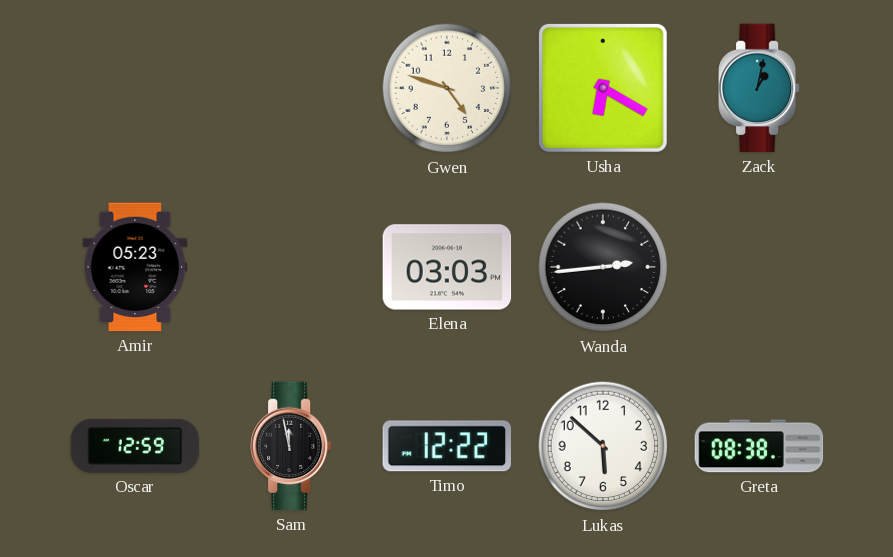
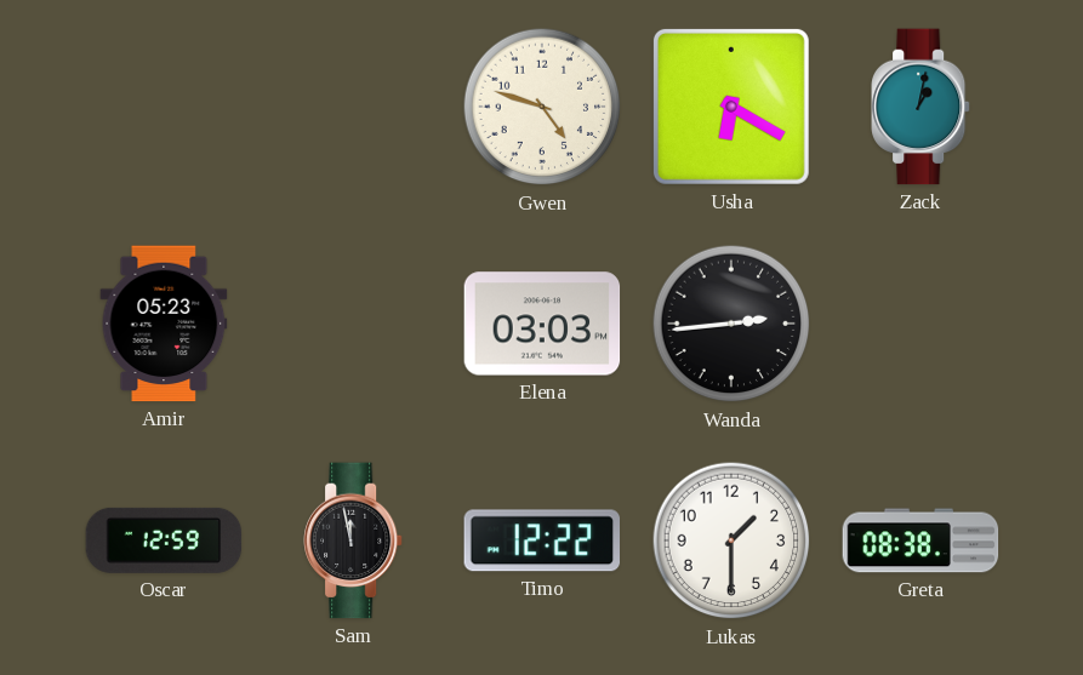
Lukas: 5:52 -> 1:30 (731, 540)
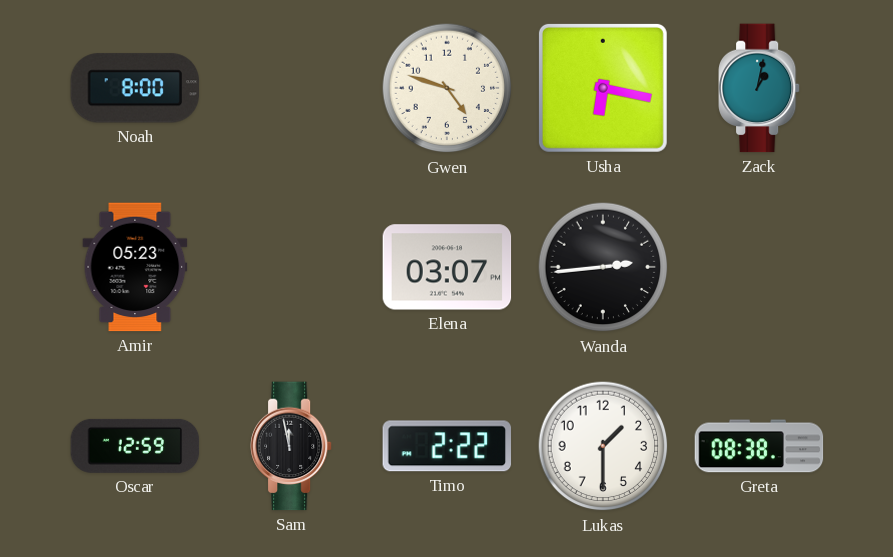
Noah: none -> 8:00 (135, 88)
Usha: 6:20 -> 6:17 (603, 88)
Elena: 03:03 -> 03:07 (447, 267)
Timo: 12:22 -> 2:22 (447, 446)
